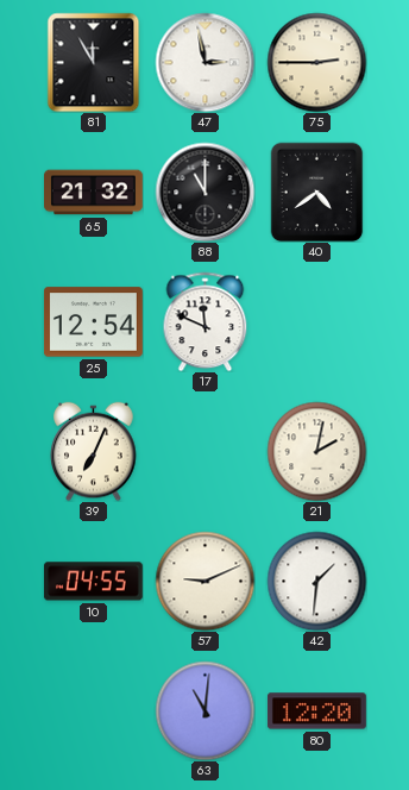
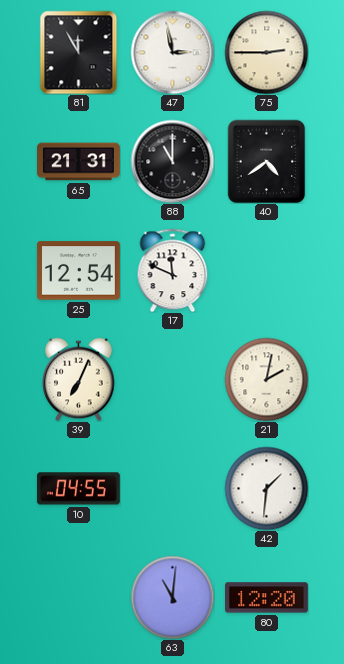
65: 21:32 -> 21:31 (79, 162)
57: 9:11 -> none (204, 581)
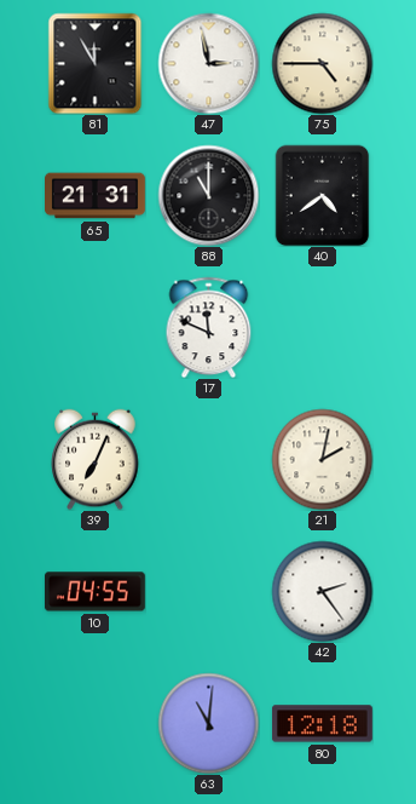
75: 2:45 -> 4:45 (322, 63)
25: 12:54 -> none (78, 271)
42: 1:31 -> 2:24 (322, 591)
80: 12:20 -> 12:18 (322, 724)
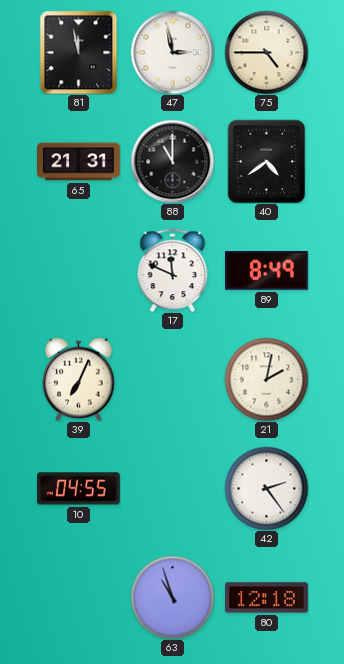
81: 11:55 -> 11:58 (79, 52)
89: none -> 8:49 (266, 271)
63: 11:01 -> 10:57 (172, 597)
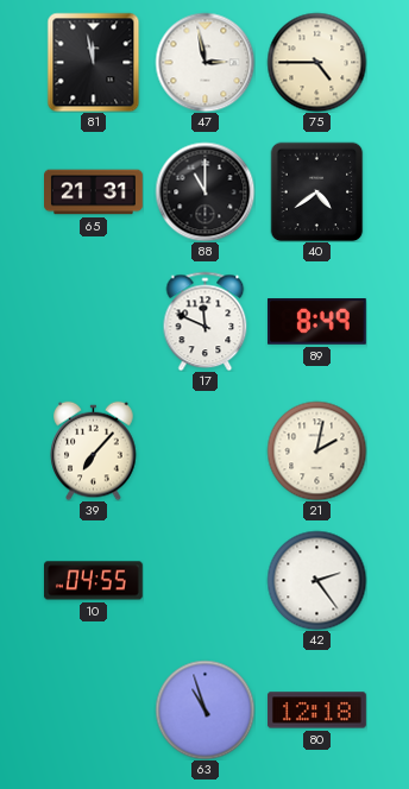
39: 7:04 -> 7:07 (94, 450)
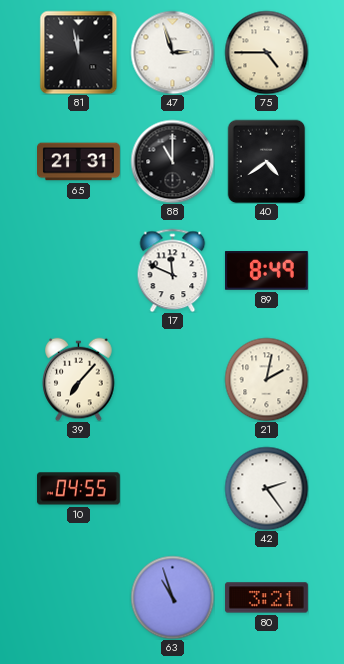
47: 2:58 -> 2:57 (172, 52)
80: 12:18 -> 3:21 (266, 598)
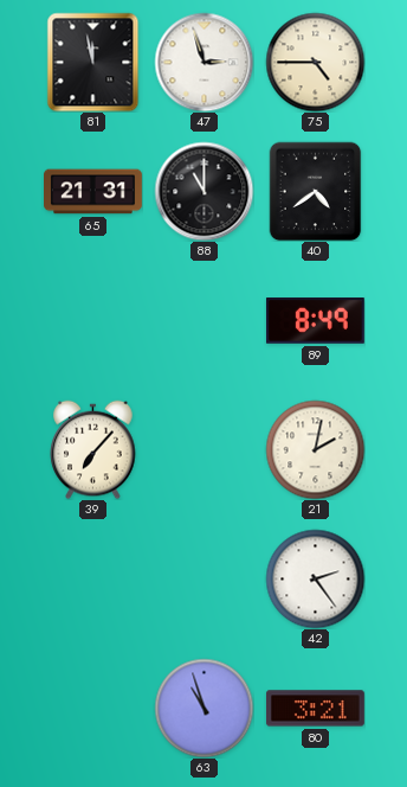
17: 11:49 -> none (173, 270)
10: 04:55 -> none (78, 489)
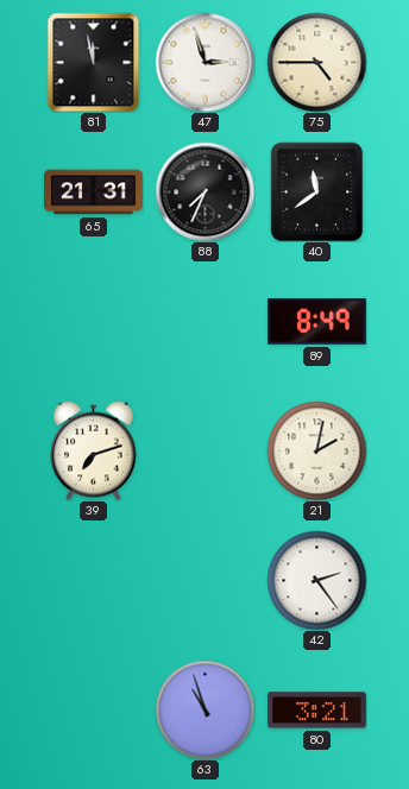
88: 11:00 -> 7:34 (204, 191)
40: 4:39 -> 11:39 (317, 191)
39: 7:07 -> 7:12 (94, 450)
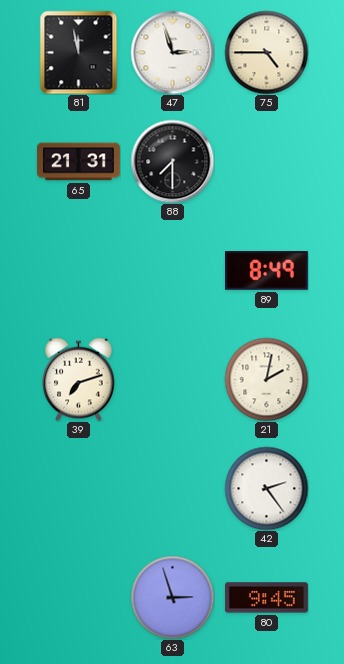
88: 7:34 -> 7:30 (172, 161)
40: 11:39 -> none (317, 191)
63: 10:57 -> 2:57 (172, 597)
80: 3:21 -> 9:45 (266, 598)
